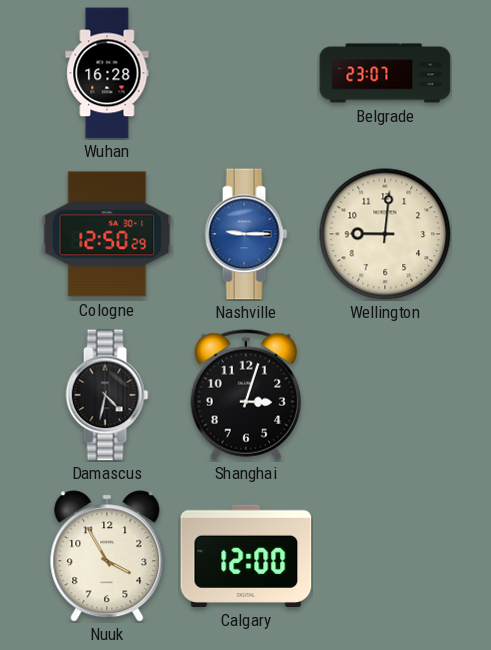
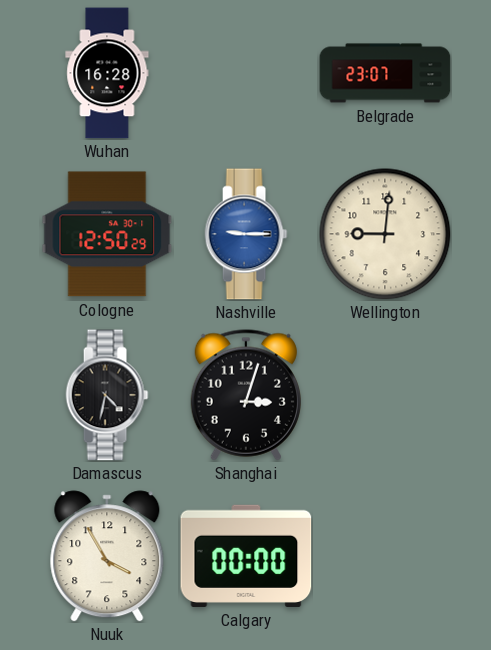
Calgary: 12:00 -> 00:00 (246, 556)
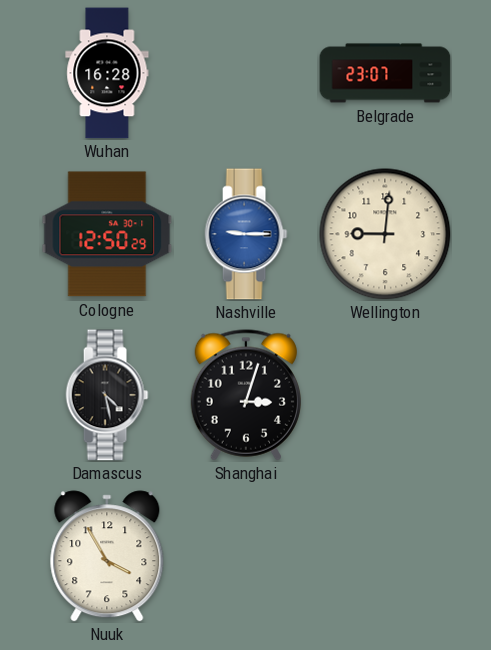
Damascus: 4:32 -> 4:28 (107, 395)
Calgary: 00:00 -> none (246, 556)
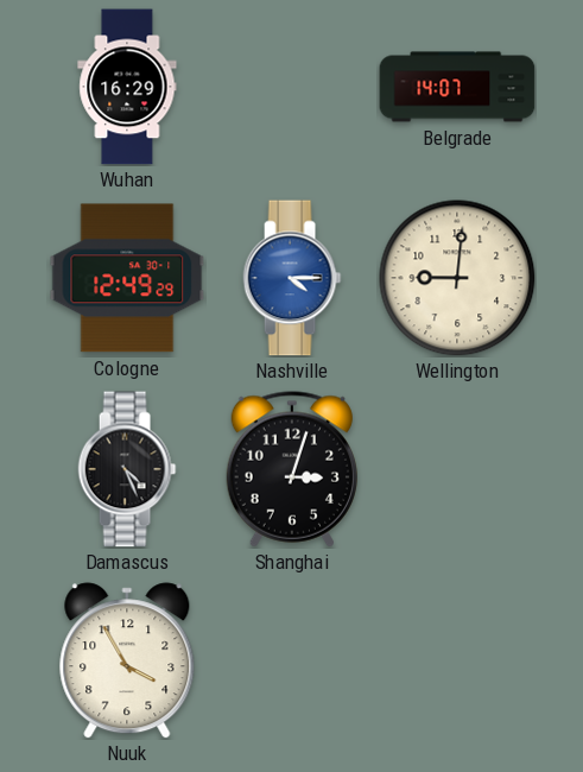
Wuhan: 16:28 -> 16:29 (127, 87)
Belgrade: 23:07 -> 14:07 (457, 87)
Cologne: 12:50 -> 12:49 (127, 278)
Nashville: 9:15 -> 4:15 (292, 278)
Damascus: 4:28 -> 4:26 (127, 469)
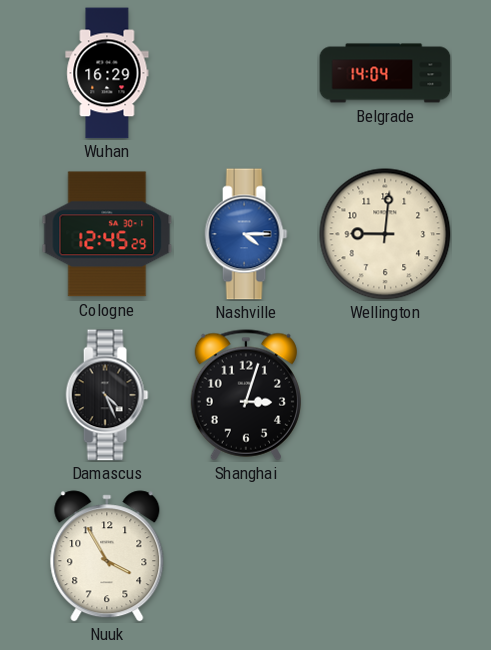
Belgrade: 14:07 -> 14:04 (385, 73)
Cologne: 12:49 -> 12:45 (107, 234)
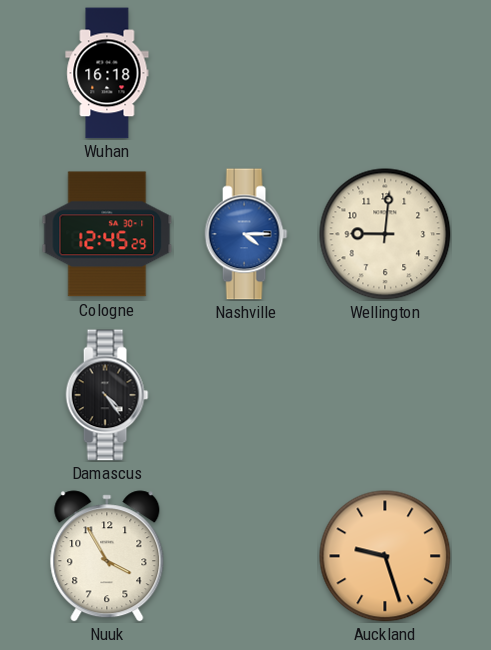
Wuhan: 16:29 -> 16:18 (107, 73)
Belgrade: 14:04 -> none (385, 73)
Damascus: 4:26 -> 4:24 (107, 395)
Shanghai: 3:03 -> none (246, 395)
Auckland: none -> 9:27 (385, 556)
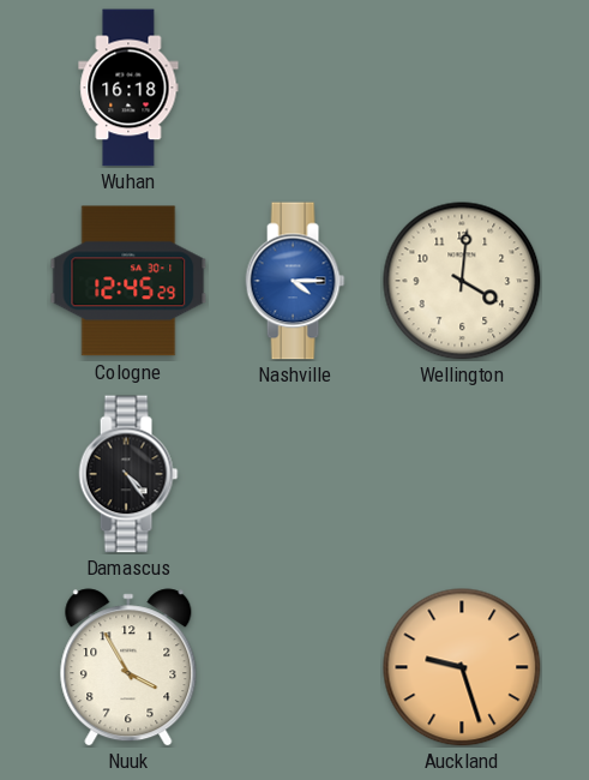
Wellington: 9:01 -> 4:01 (462, 281)
